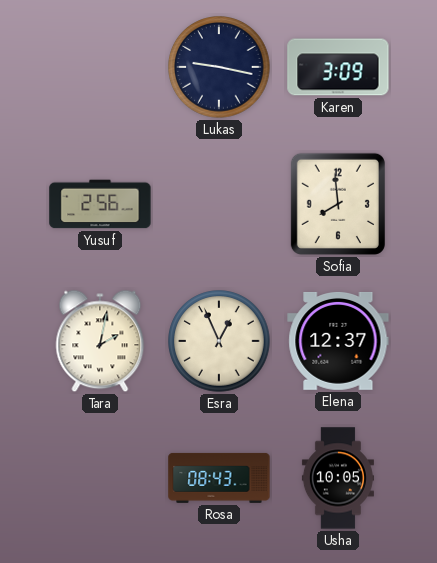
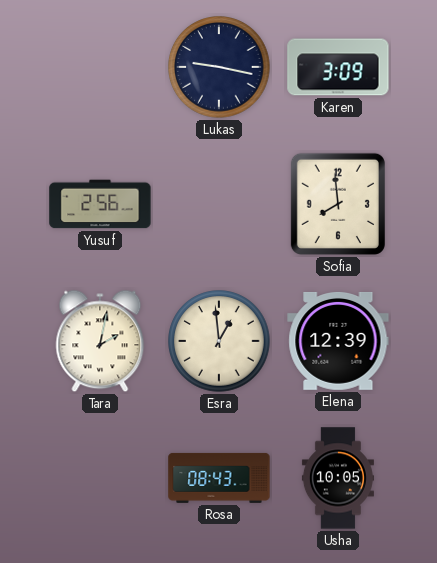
Esra: 12:56 -> 12:59 (219, 341)
Elena: 12:37 -> 12:39 (338, 341)
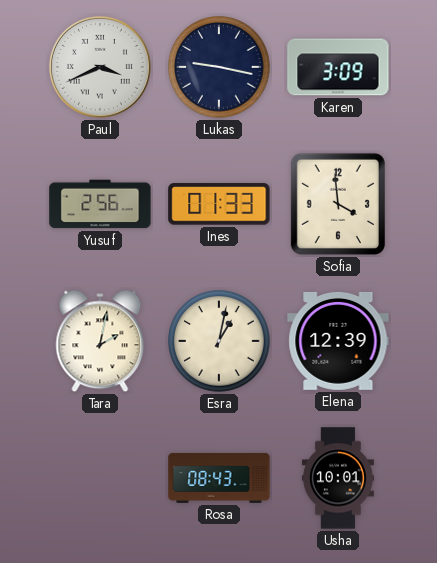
Paul: none -> 3:41 (100, 67)
Ines: none -> 01:33 (219, 204)
Sofia: 7:59 -> 3:59 (338, 204)
Esra: 12:59 -> 1:02 (219, 341)
Usha: 10:05 -> 10:01 (338, 478)
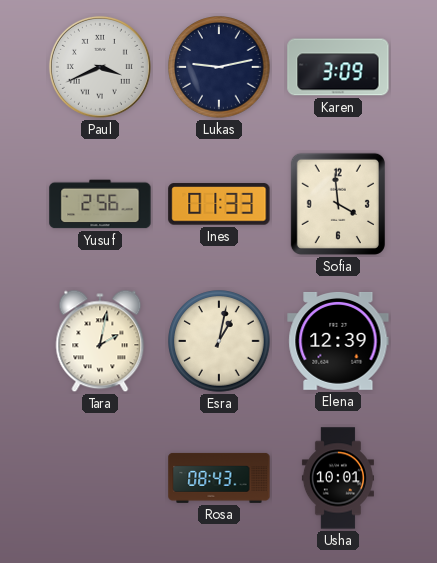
Lukas: 9:17 -> 9:13 (219, 67)
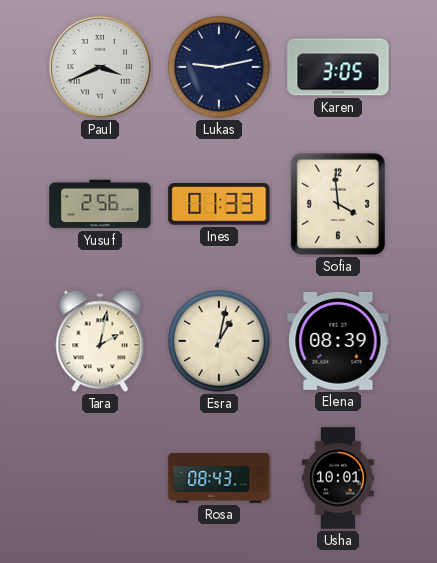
Karen: 3:09 -> 3:05 (338, 67)
Elena: 12:39 -> 08:39 (338, 341)
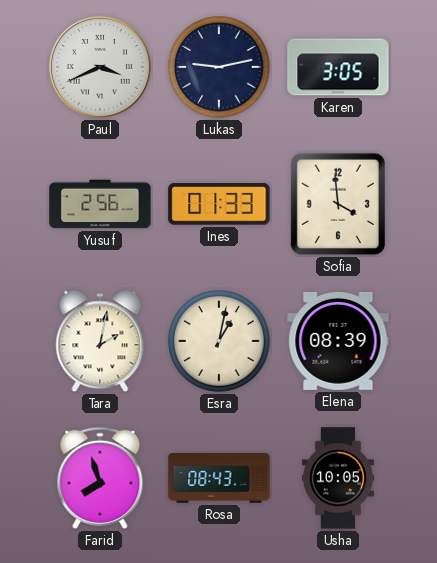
Farid: none -> 7:57 (100, 478)
Usha: 10:01 -> 10:05 (338, 478)
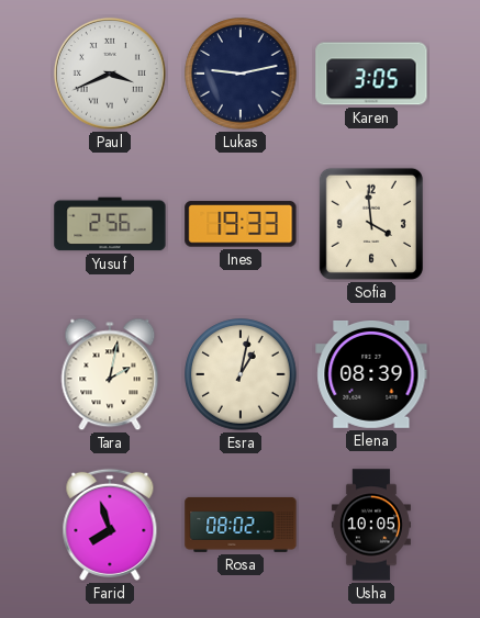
Ines: 01:33 -> 19:33 (241, 224)
Rosa: 08:43 -> 08:02 (241, 525)
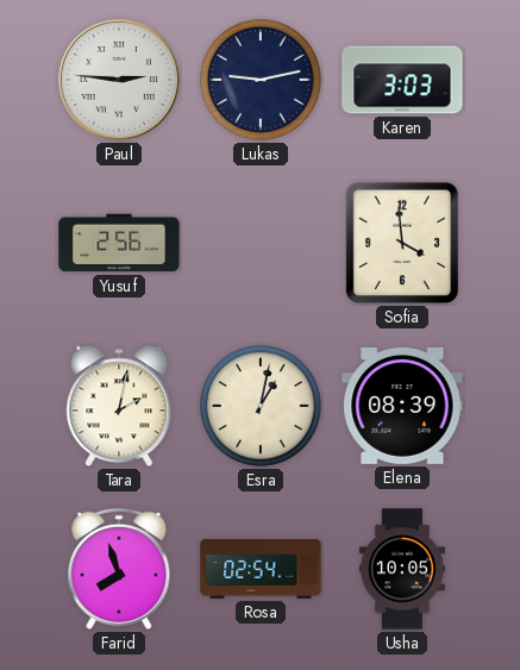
Paul: 3:41 -> 2:46 (119, 80)
Karen: 3:05 -> 3:03 (402, 80)
Ines: 19:33 -> none (241, 224)
Rosa: 08:02 -> 02:54 (261, 569)
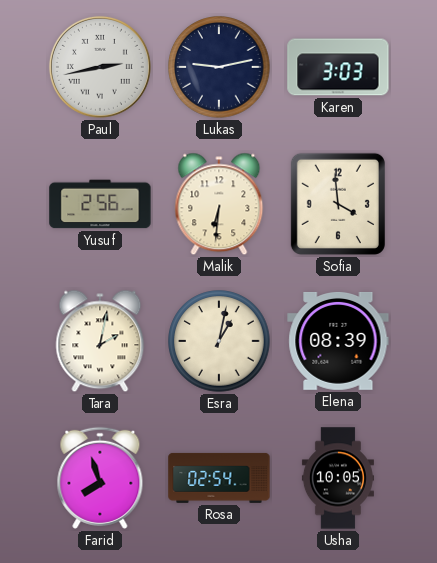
Paul: 2:46 -> 2:43 (100, 67)
Malik: none -> 6:31 (219, 204)
